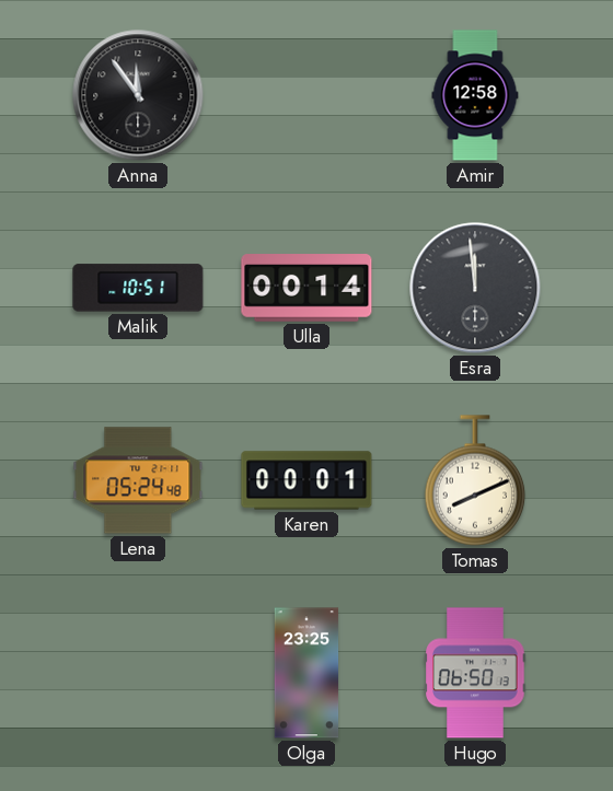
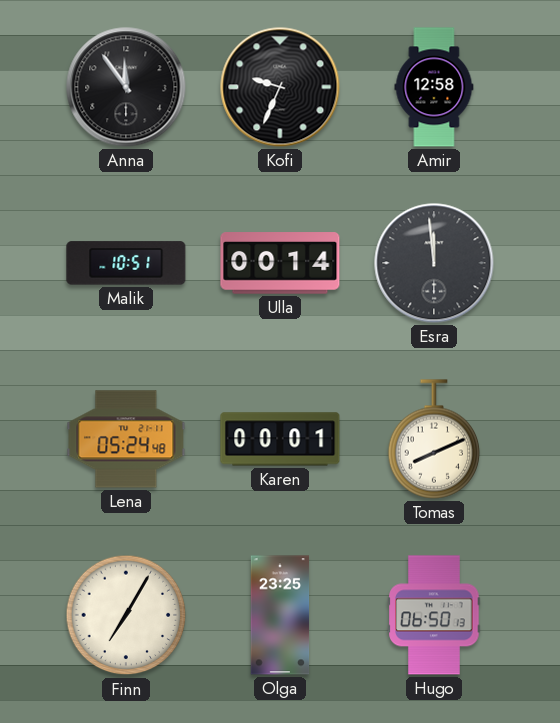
Kofi: none -> 9:34 (280, 87)
Finn: none -> 7:05 (126, 615)
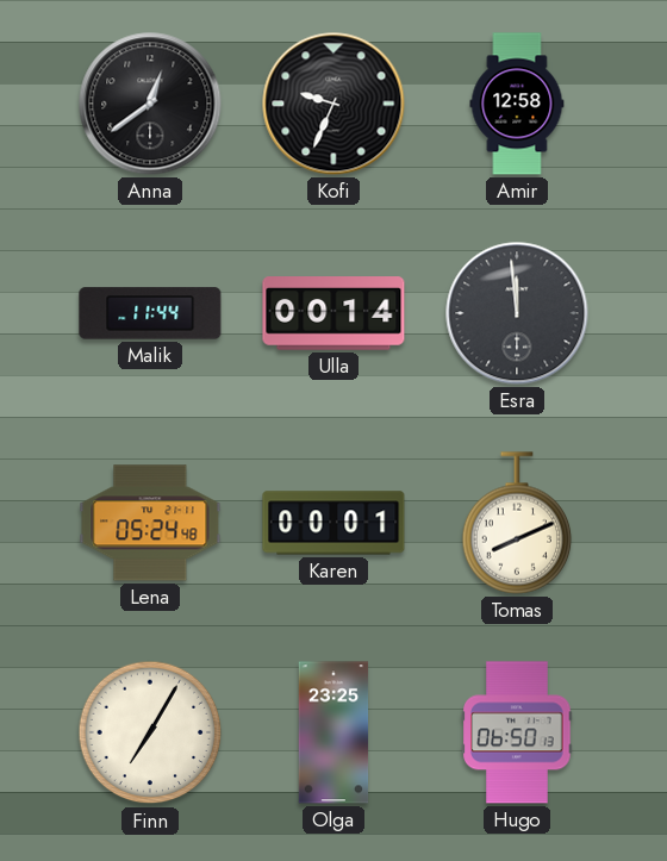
Anna: 11:54 -> 12:39 (150, 104)
Malik: 10:51 -> 11:44 (150, 313)
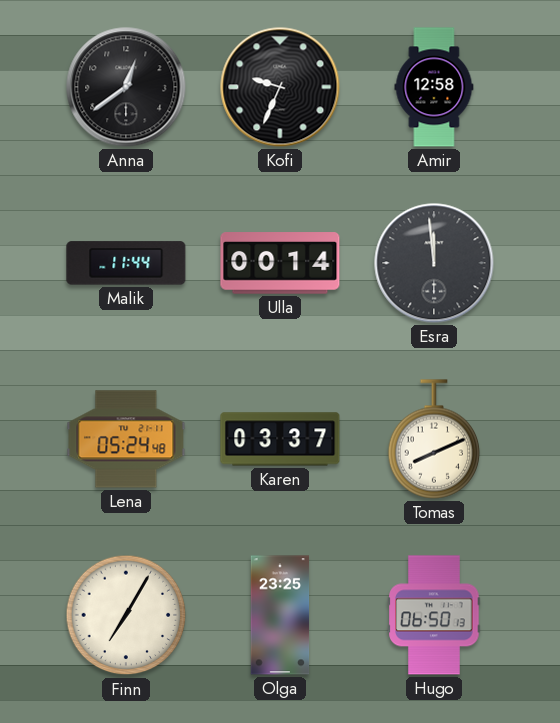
Karen: 00:01 -> 03:37 (280, 439)
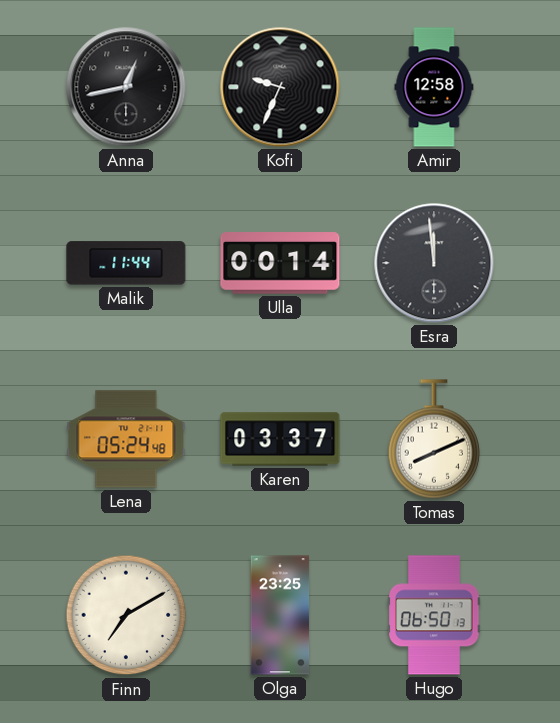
Anna: 12:39 -> 12:43 (126, 87)
Finn: 7:05 -> 7:10 (126, 615)
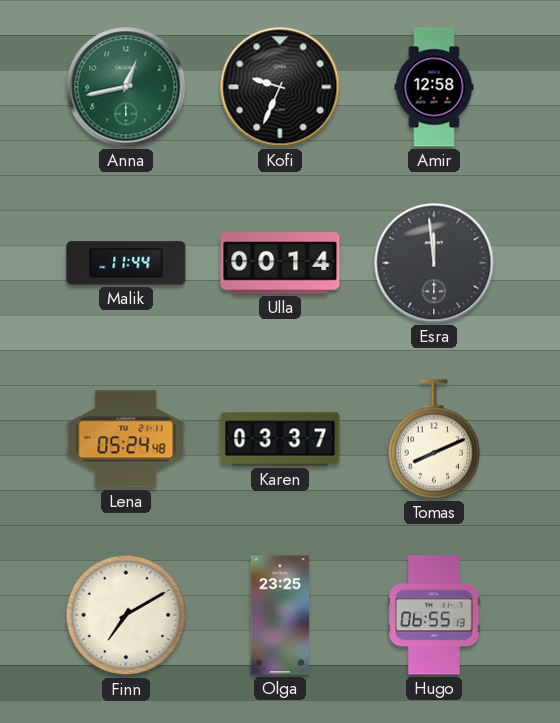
Anna dial: black -> green (126, 87)
Hugo: 06:50 -> 06:55 (434, 615)
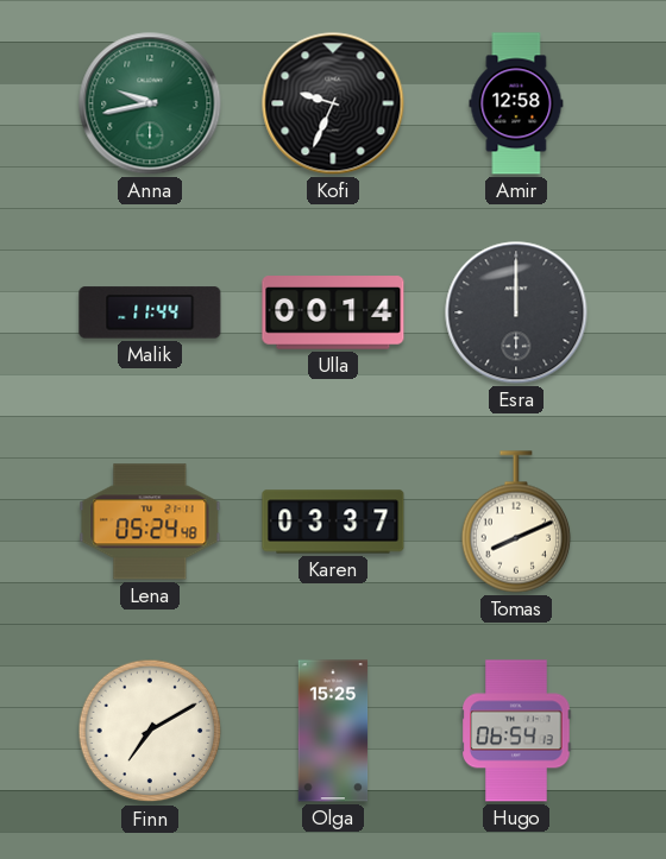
Anna: 12:43 -> 9:43 (150, 103)
Esra: 11:59 -> 12:00 (516, 312)
Olga: 23:25 -> 15:25 (333, 731)
Hugo: 06:55 -> 06:54 (516, 731)
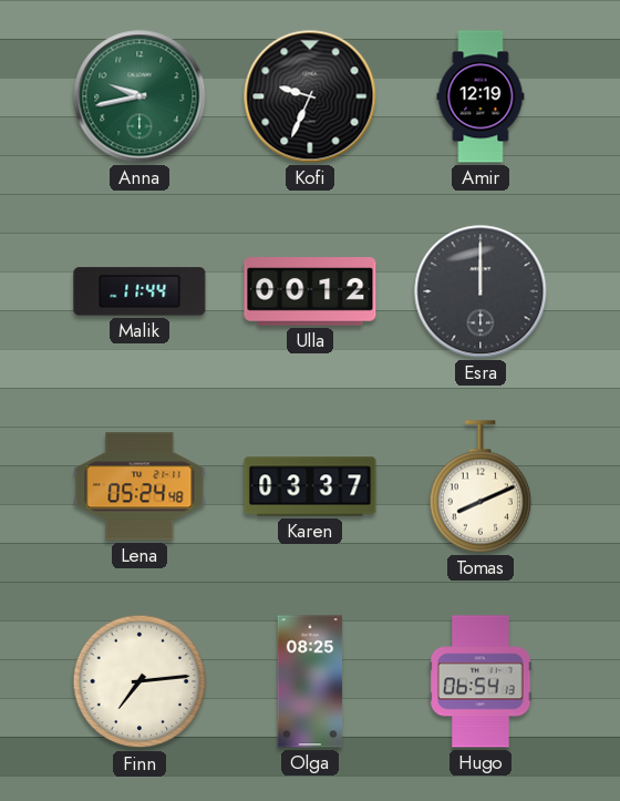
Amir: 12:58 -> 12:19 (480, 96)
Ulla: 00:14 -> 00:12 (310, 291)
Finn: 7:10 -> 7:14 (139, 681)
Olga: 15:25 -> 08:25 (310, 681)
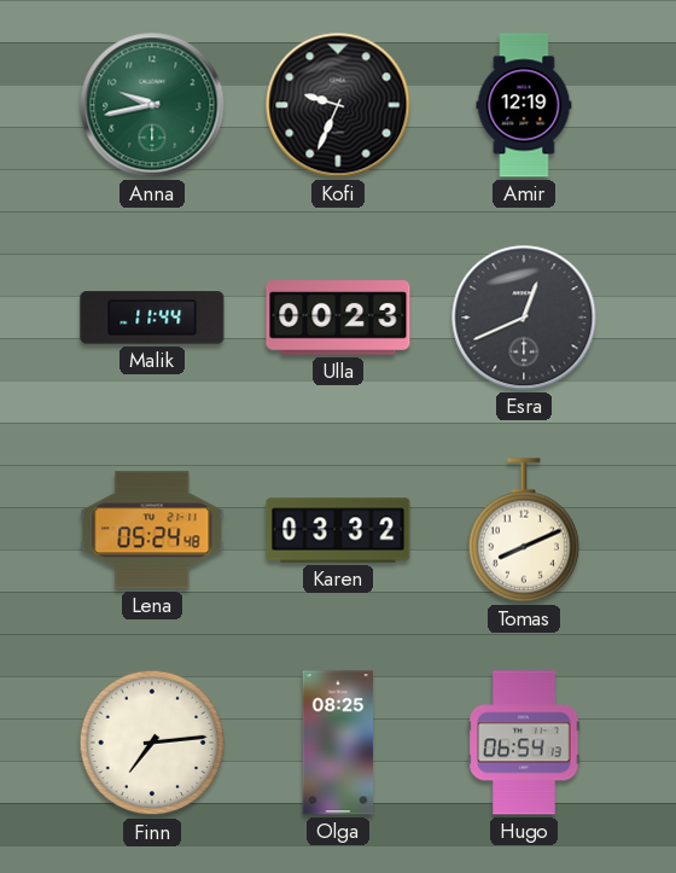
Ulla: 00:12 -> 00:23 (338, 318)
Esra: 12:00 -> 12:41 (524, 318)
Karen: 03:37 -> 03:32 (338, 530)
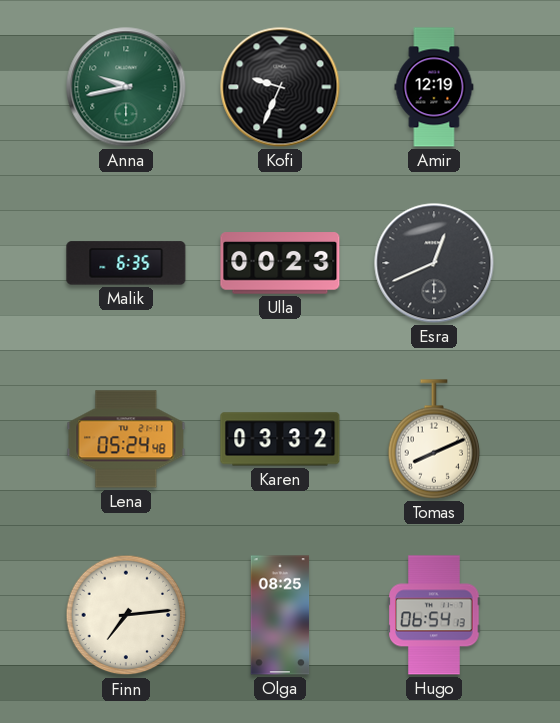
Malik: 11:44 -> 6:35 (126, 263)
